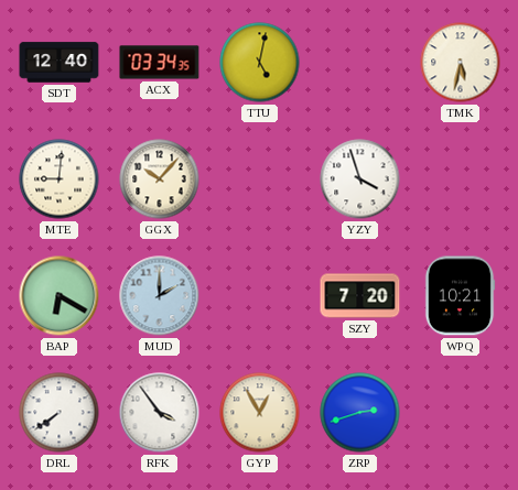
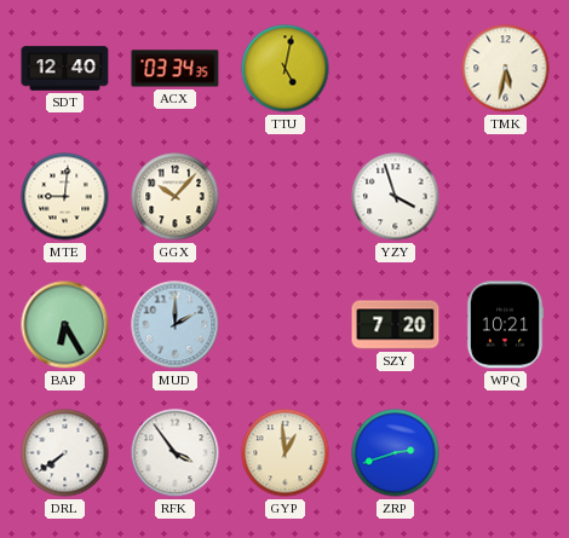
BAP: 6:20 -> 6:25 (65, 325)
GYP: 12:55 -> 12:59 (286, 453)
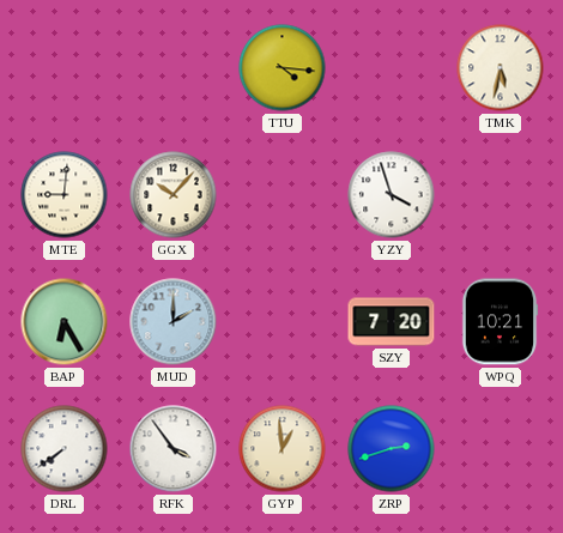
SDT: 12:40 -> none (65, 69)
ACX: 03:34 -> none (176, 69)
TTU: 5:02 -> 4:16 (283, 68)
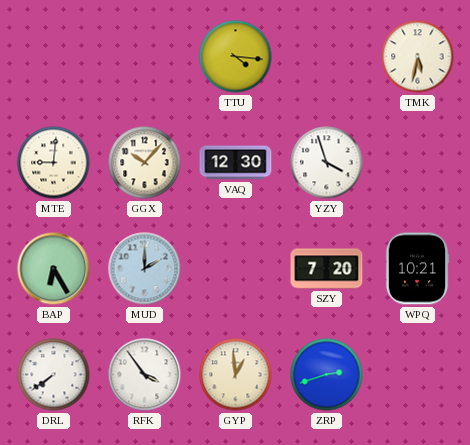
VAQ: none -> 12:30 (236, 163)
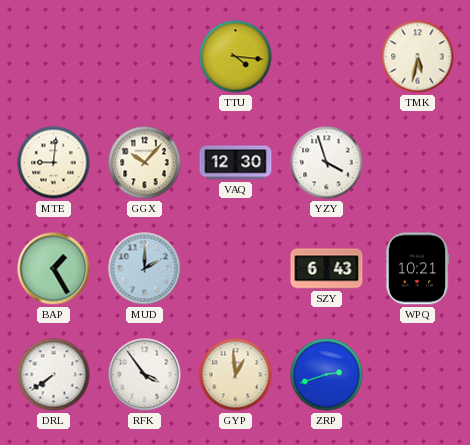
BAP: 6:25 -> 1:25 (54, 269)
SZY: 7:20 -> 6:43 (327, 269)
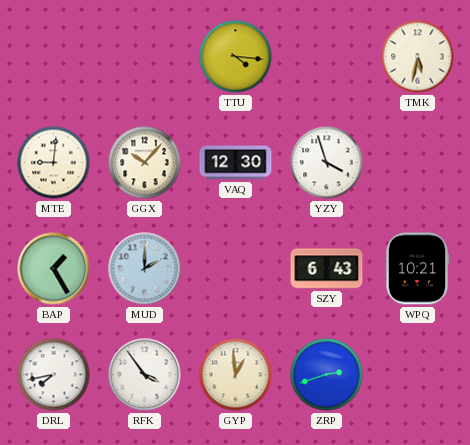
DRL: 7:39 -> 7:43 (54, 375)
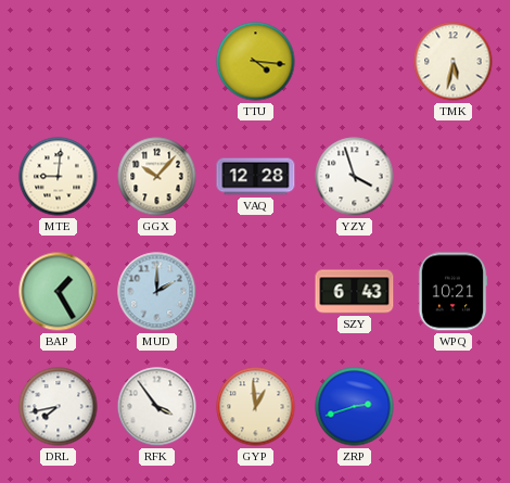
VAQ: 12:30 -> 12:28 (256, 177)
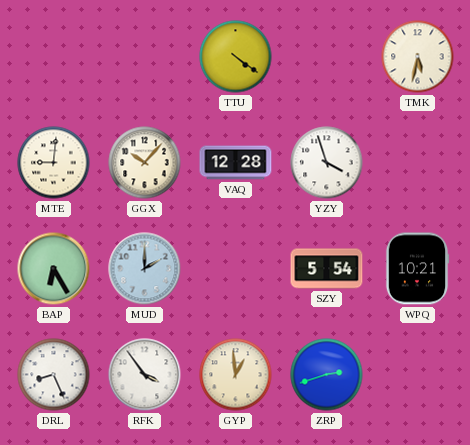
TTU: 4:16 -> 4:21 (236, 57)
BAP: 1:25 -> 6:25 (54, 269)
SZY: 6:43 -> 5:54 (327, 269)
DRL: 7:43 -> 8:26 (54, 375)
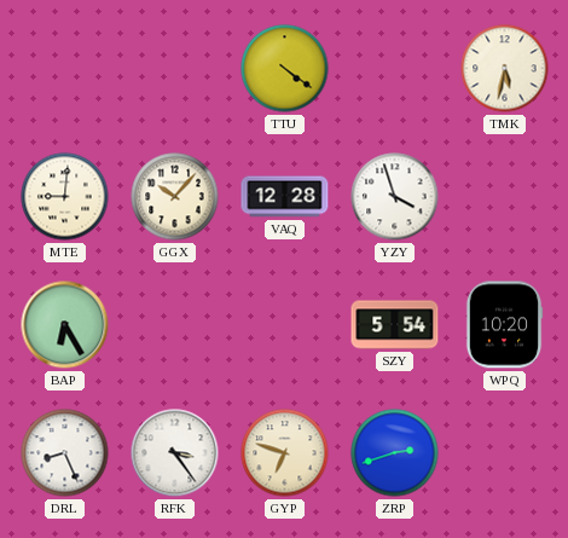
MUD: 2:00 -> none (145, 269)
WPQ: 10:21 -> 10:20 (504, 325)
RFK: 3:54 -> 3:24 (175, 453)
GYP: 12:59 -> 6:48 (285, 453)
